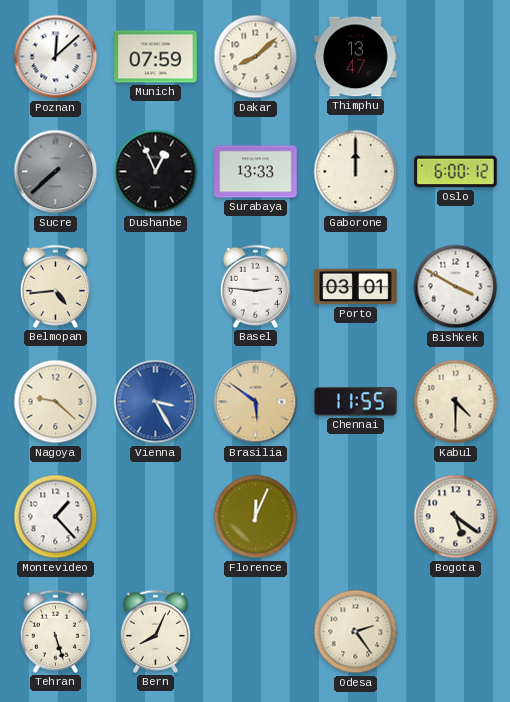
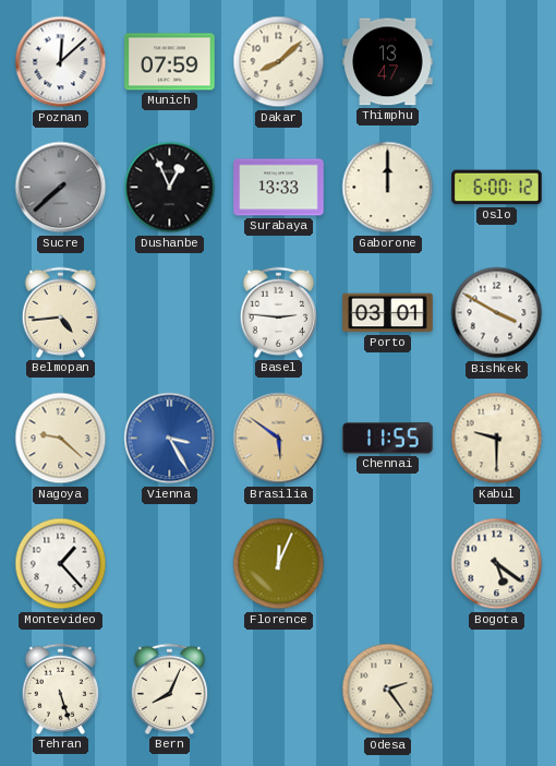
Kabul: 4:30 -> 9:30 (497, 439)
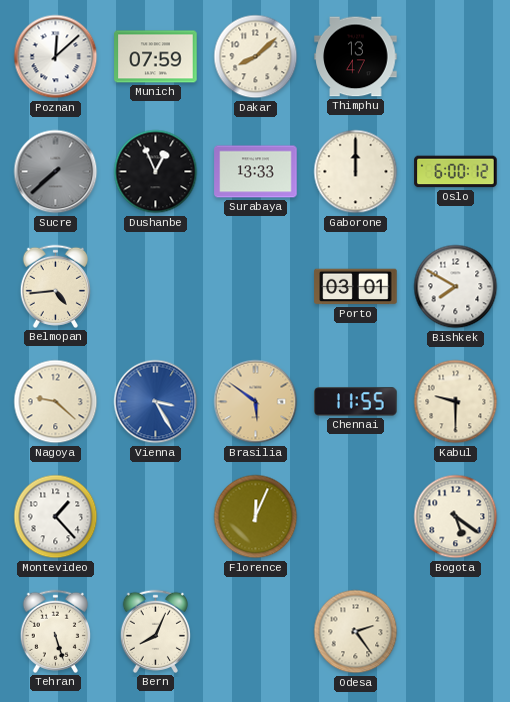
Basel: 2:46 -> none (278, 312)
Bishkek: 3:50 -> 7:50 (456, 287)
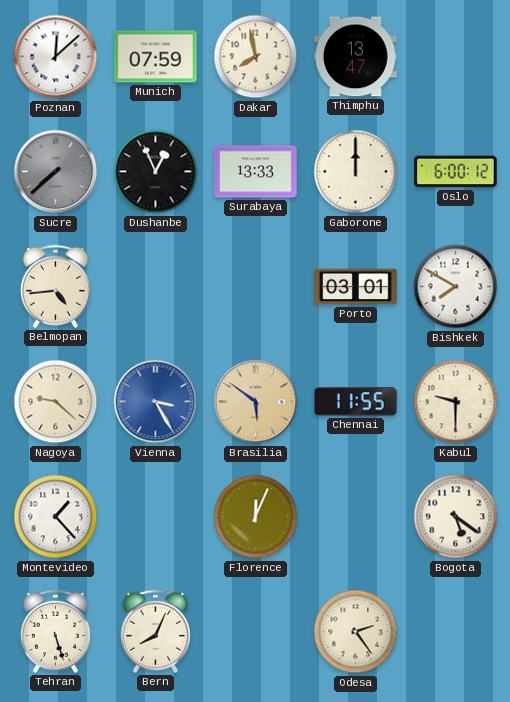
Dakar: 8:08 -> 7:58 (256, 57)
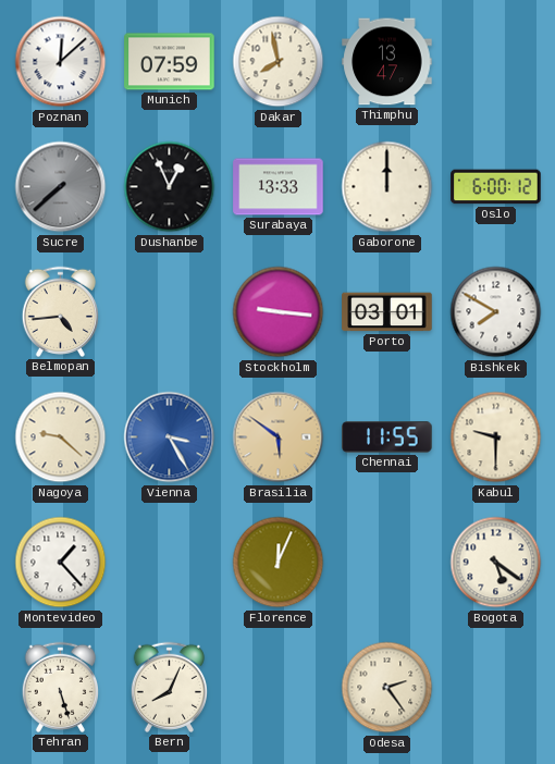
Stockholm: none -> 9:16 (279, 312)
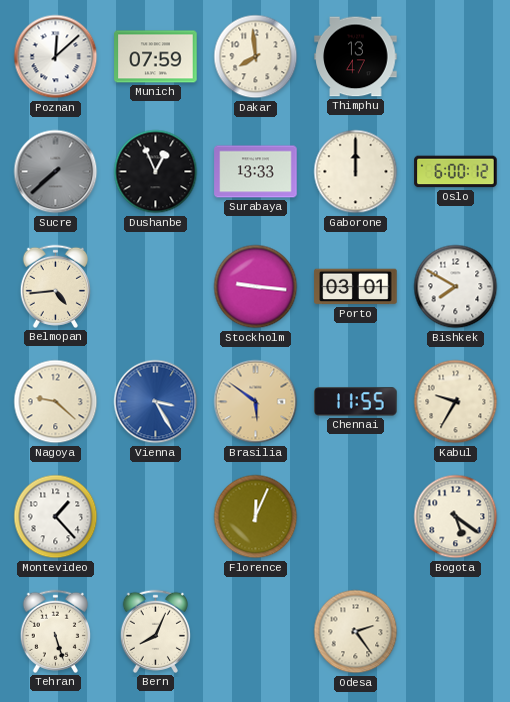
Dakar: 7:58 -> 7:59 (256, 57)
Kabul: 9:30 -> 9:35 (456, 402)
